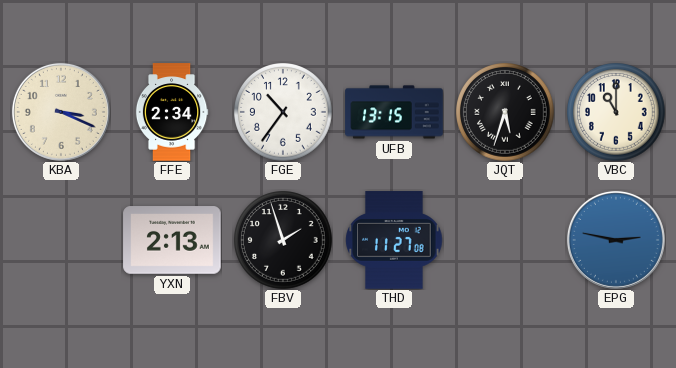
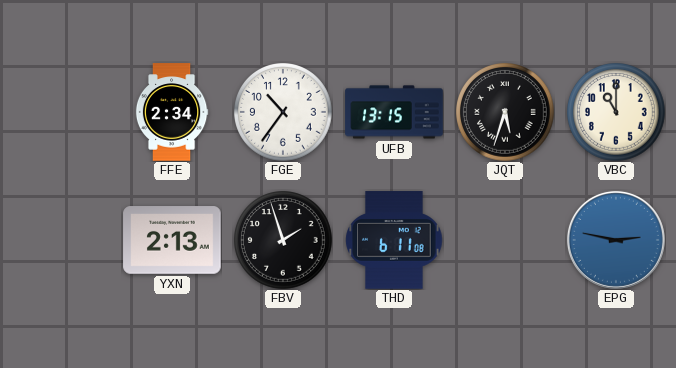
KBA: 3:19 -> none (61, 112)
THD: 11:27 -> 6:11 (394, 240)
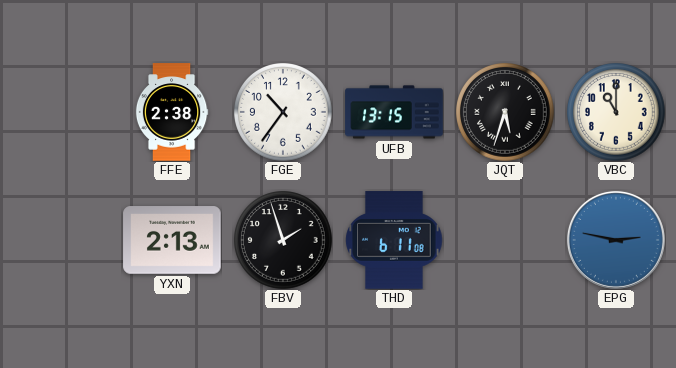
FFE: 2:34 -> 2:38 (172, 112)
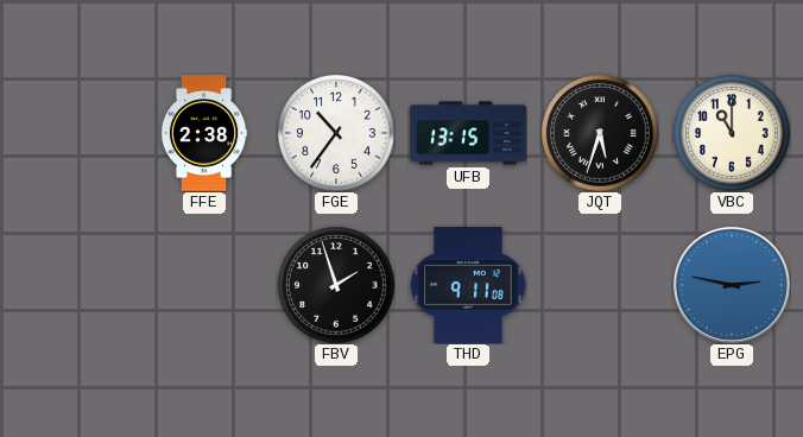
YXN: 2:13 -> none (172, 240)
THD: 6:11 -> 9:11 (468, 285)
